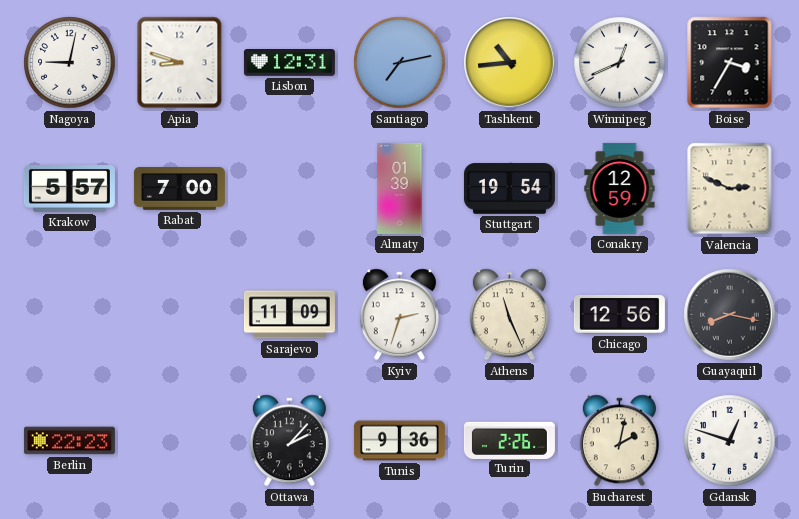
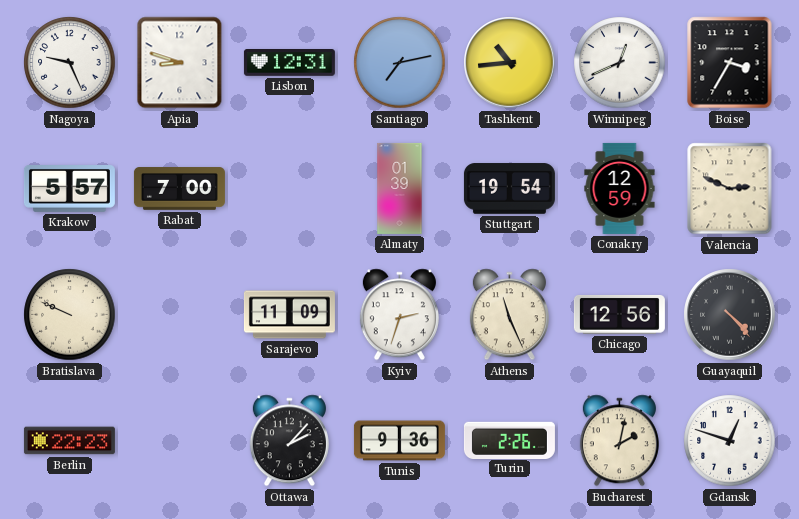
Nagoya: 9:02 -> 9:26 (70, 63)
Bratislava: none -> 9:49 (70, 315)
Guayaquil: 8:17 -> 4:23 (730, 315)
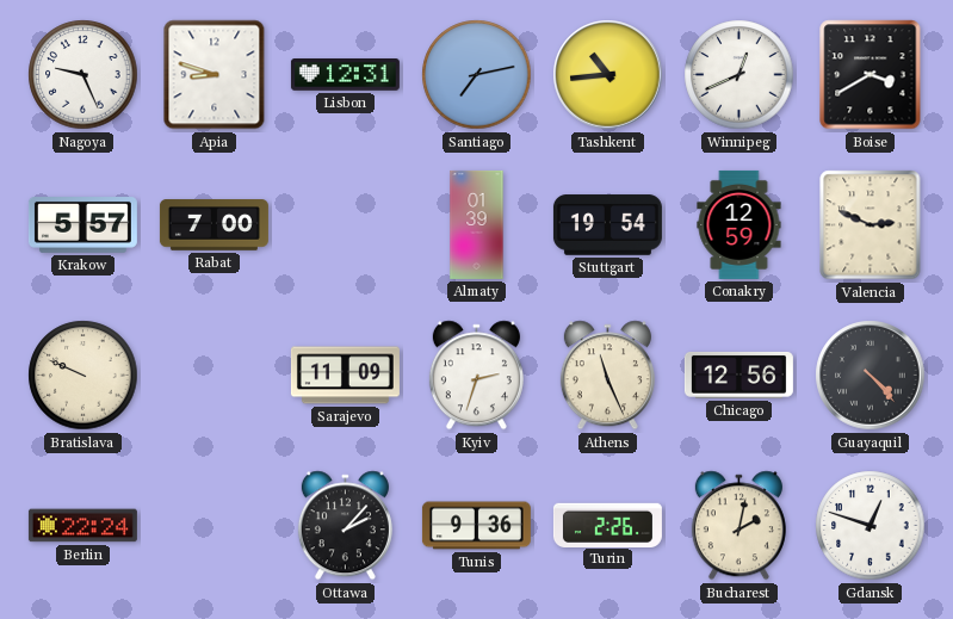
Boise: 3:35 -> 3:40 (871, 75)
Berlin: 22:23 -> 22:24 (82, 526)
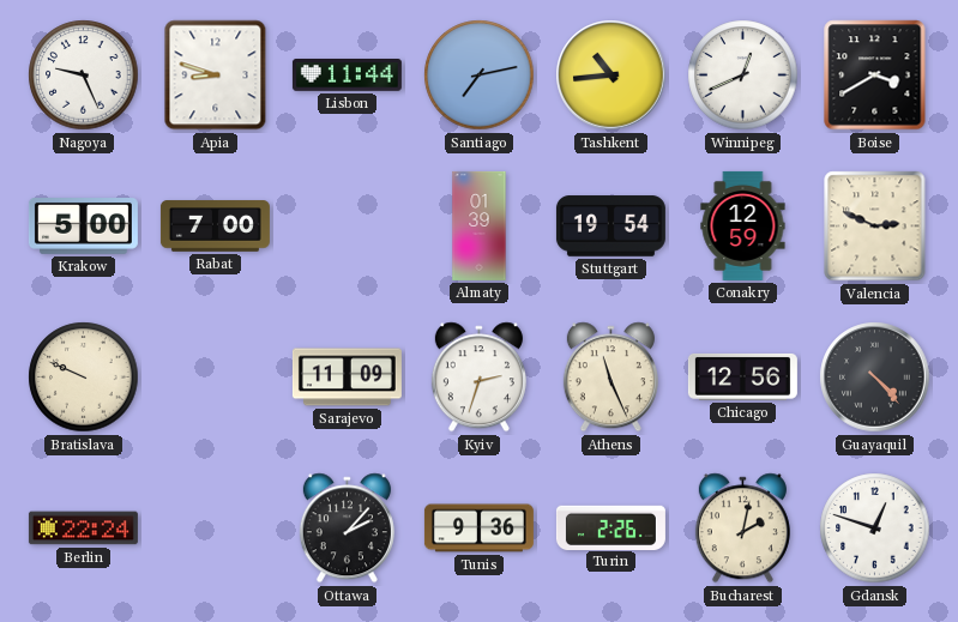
Lisbon: 12:31 -> 11:44 (347, 76)
Krakow: 5:57 -> 5:00 (83, 227)
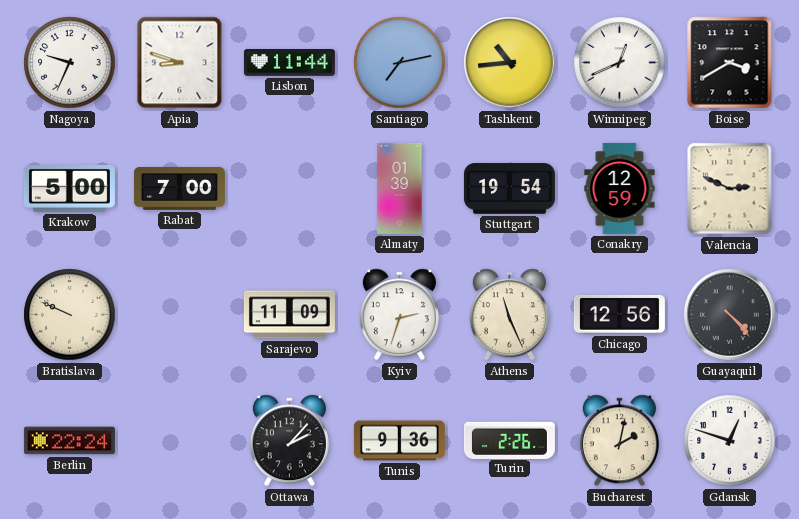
Nagoya: 9:26 -> 9:34 (70, 63)
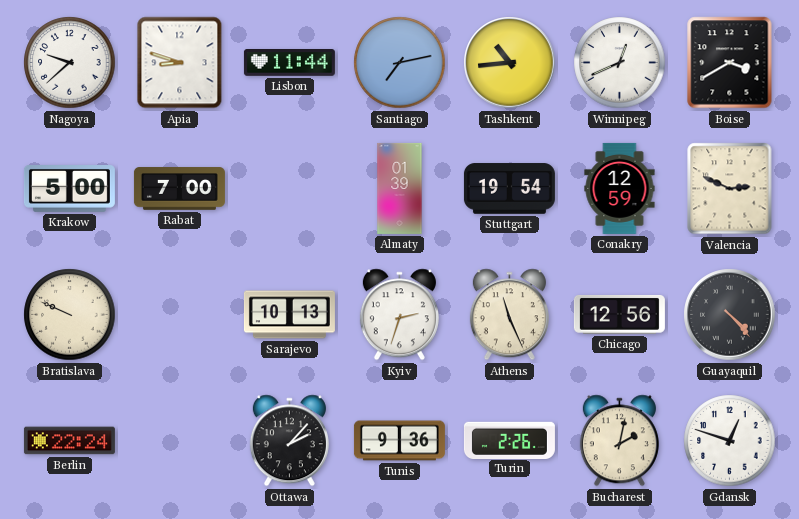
Nagoya: 9:34 -> 9:38 (70, 63)
Sarajevo: 11:09 -> 10:13 (289, 315)
